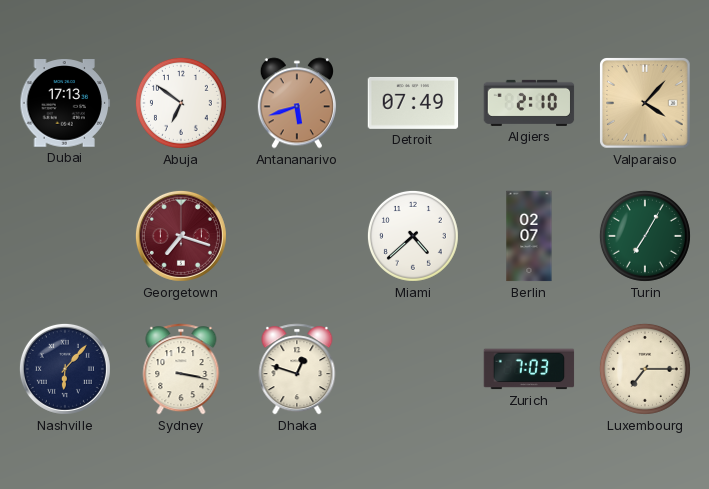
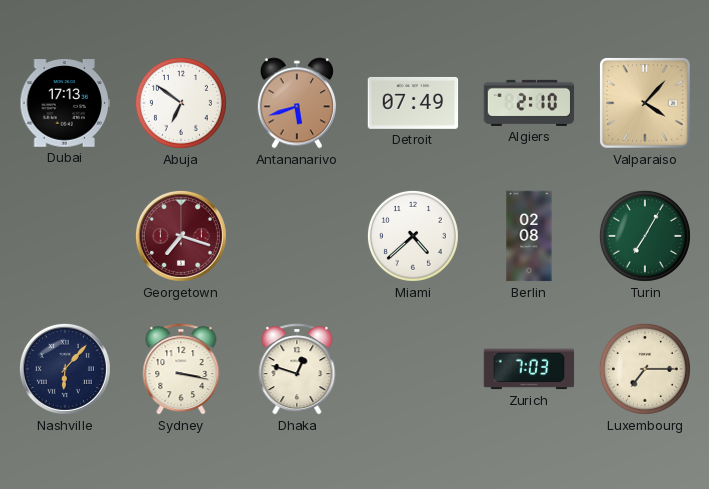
Berlin: 02:07 -> 02:08 (529, 236)
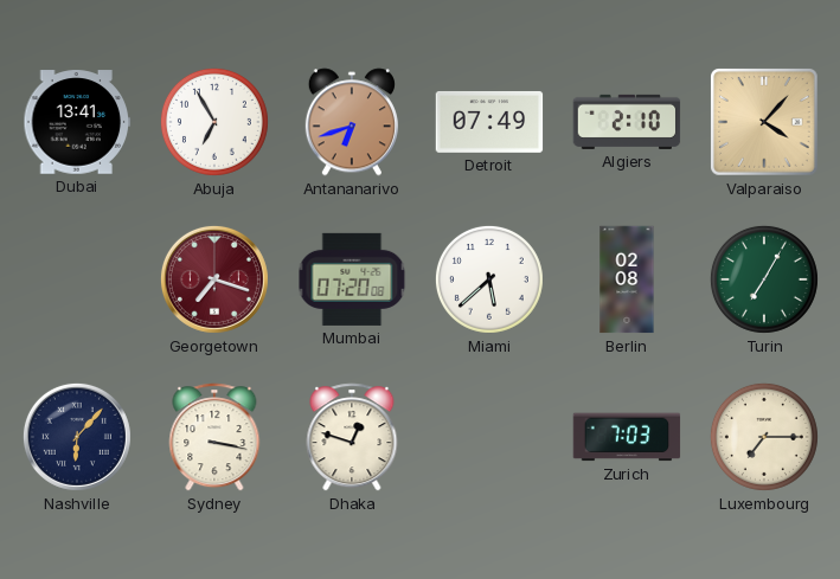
Dubai: 17:13 -> 13:41 (77, 122)
Abuja: 6:51 -> 6:55 (214, 122)
Antananarivo: 5:42 -> 6:42 (352, 122)
Mumbai: none -> 07:20 (352, 279)
Miami: 4:38 -> 5:38 (489, 279)
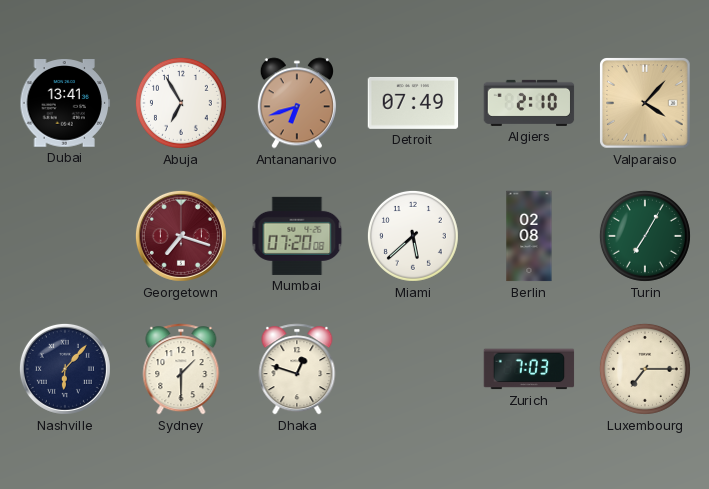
Sydney: 3:17 -> 1:30 (181, 369)
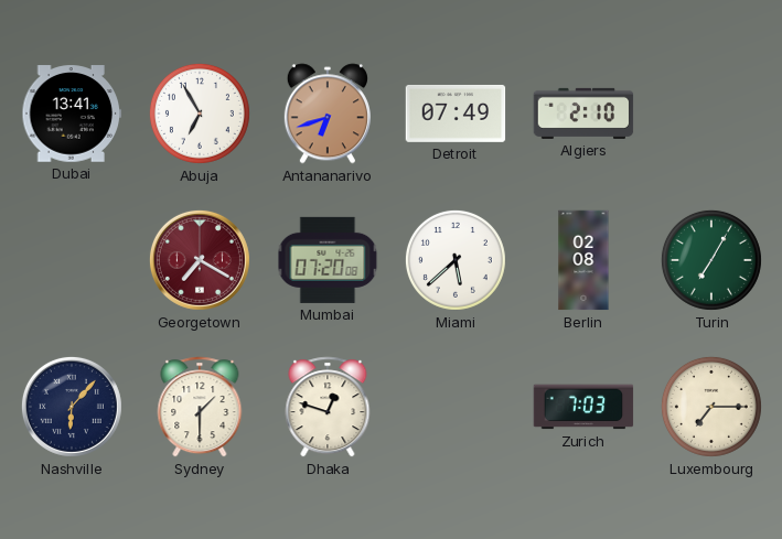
Valparaiso: 4:07 -> none (645, 103)
Georgetown: 7:18 -> 7:20 (200, 260)
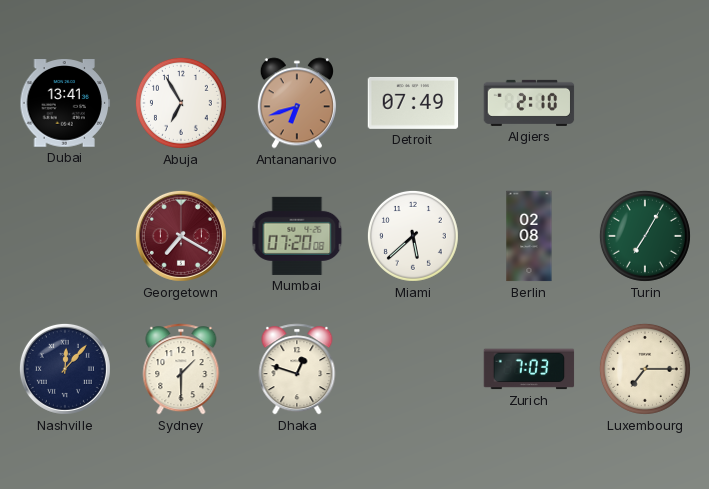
Nashville: 6:07 -> 12:07 (65, 369)
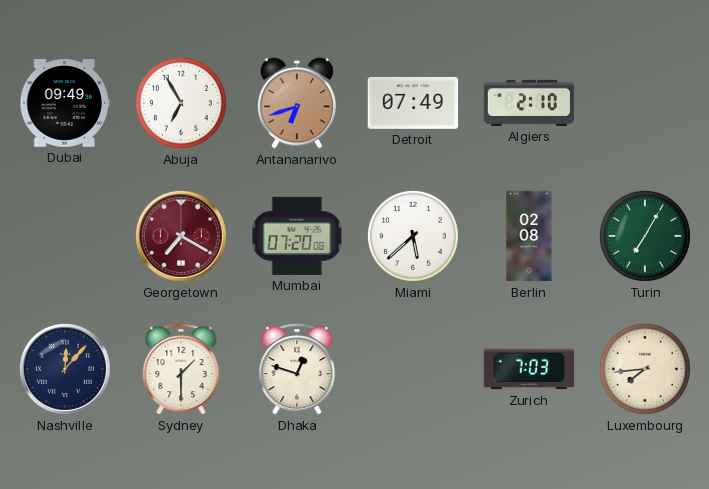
Dubai: 13:41 -> 09:49 (65, 103)
Luxembourg: 7:15 -> 7:44 (645, 369)
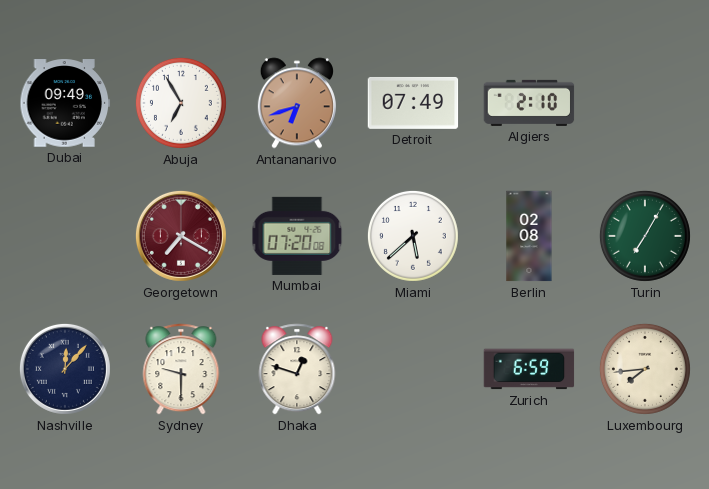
Sydney: 1:30 -> 9:30 (181, 369)
Zurich: 7:03 -> 6:59 (529, 369)
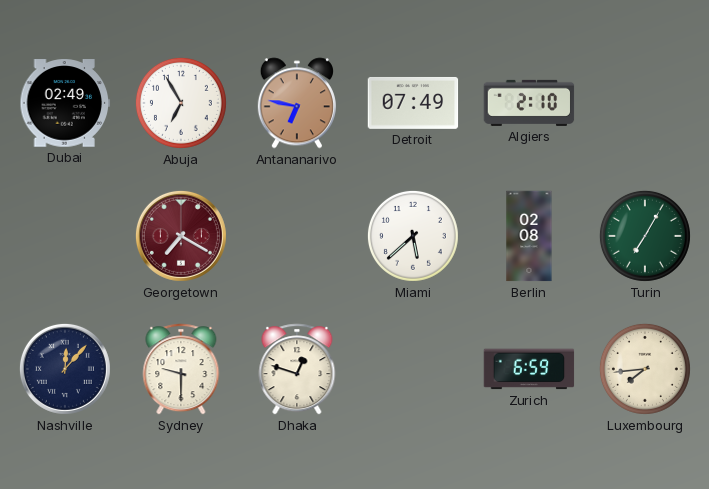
Dubai: 09:49 -> 02:49 (65, 103)
Antananarivo: 6:42 -> 6:47 (297, 103)
Mumbai: 07:20 -> none (297, 236)
